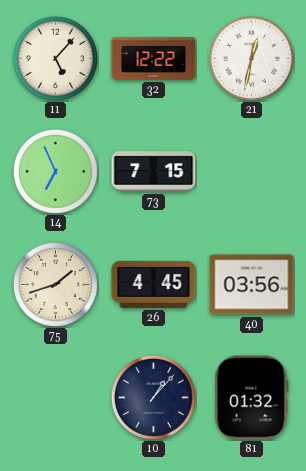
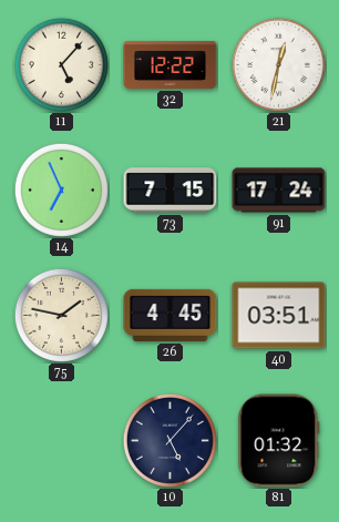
91: none -> 17:24 (279, 191)
75: 1:42 -> 1:47 (61, 315)
40: 03:56 -> 03:51 (279, 316)
10: 1:07 -> 5:07 (169, 440)
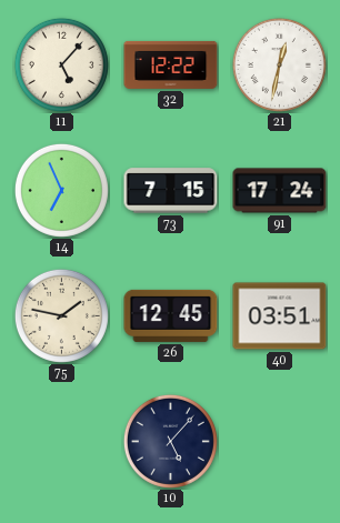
26: 4:45 -> 12:45 (171, 315)
81: 01:32 -> none (279, 441)
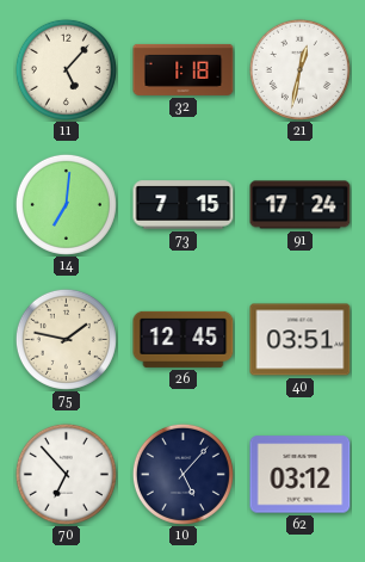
32: 12:22 -> 1:18 (184, 69)
14: 6:56 -> 7:01 (66, 204)
70: none -> 6:53 (66, 474)
62: none -> 03:12 (301, 475)
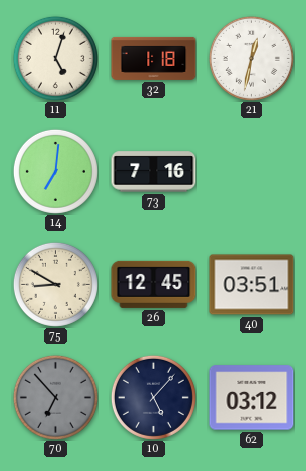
11: 5:07 -> 5:03 (55, 58)
73: 7:15 -> 7:16 (154, 172)
91: 17:24 -> none (301, 205)
75: 1:47 -> 8:50 (55, 284)
70 dial: white -> grey (55, 397)
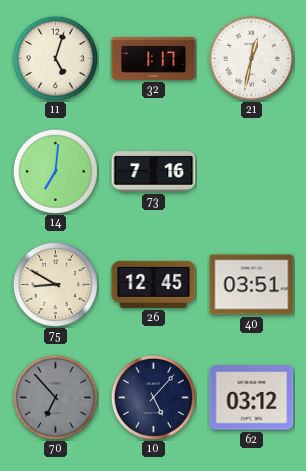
32: 1:18 -> 1:17 (154, 58)
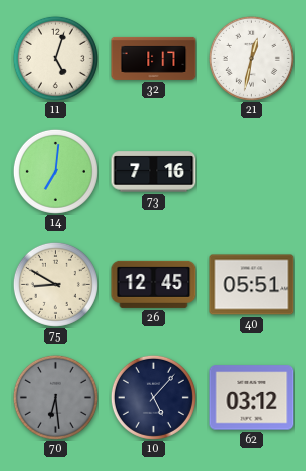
40: 03:51 -> 05:51 (252, 285)
70: 6:53 -> 6:29 (55, 397)
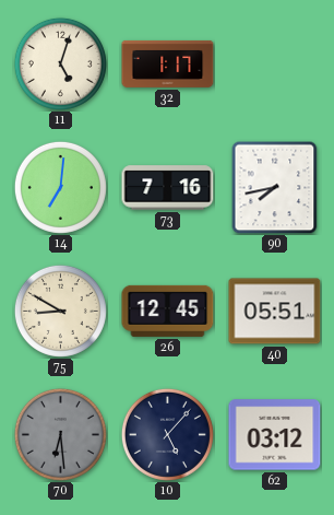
21: 12:32 -> none (251, 58)
90: none -> 7:43 (275, 187)
